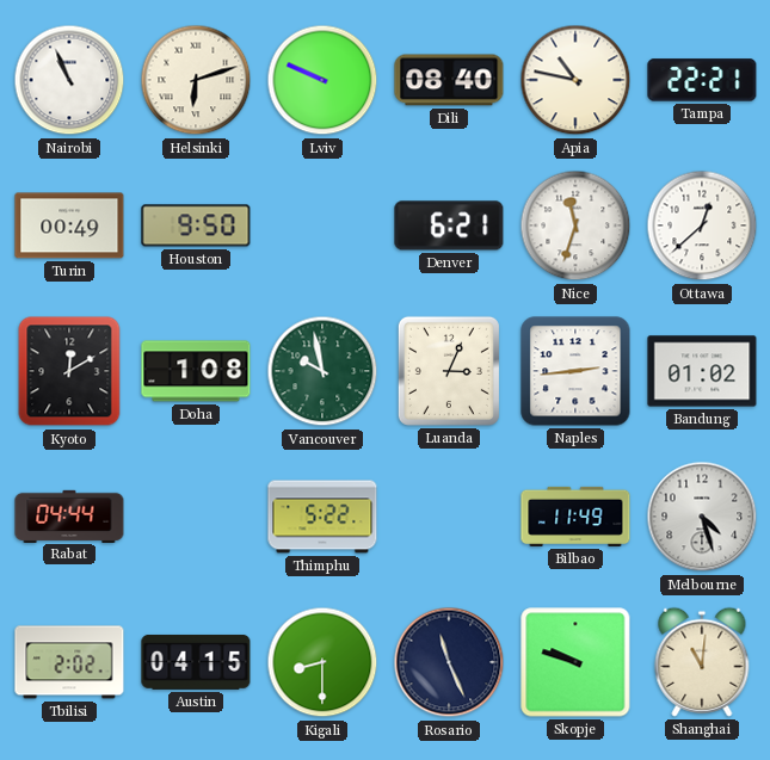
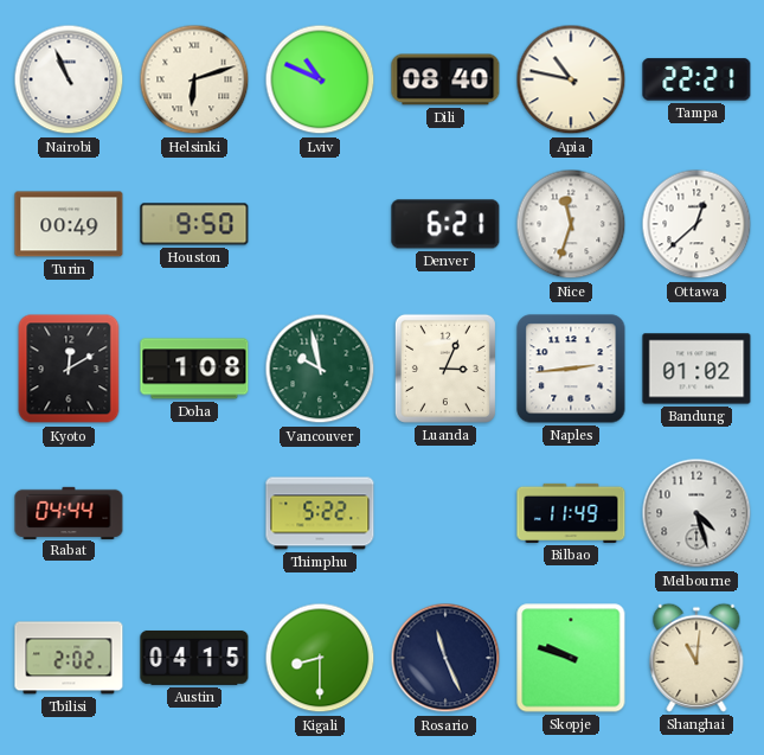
Lviv: 9:49 -> 10:49 (320, 79)
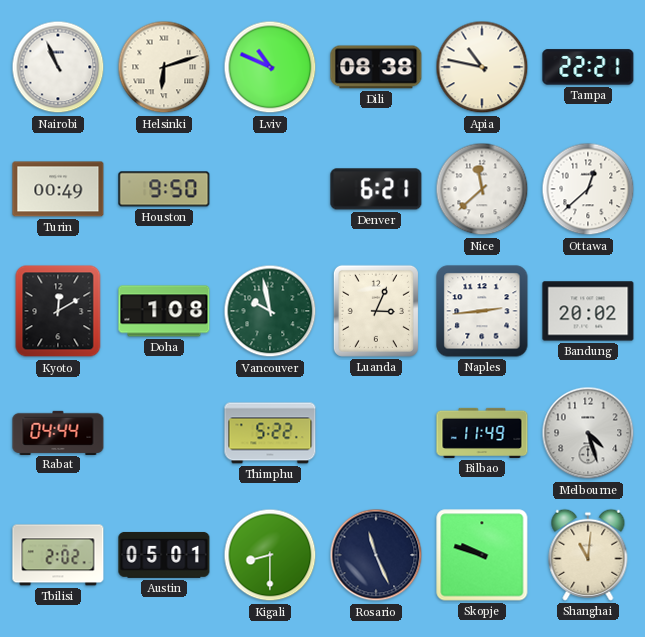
Dili: 08:40 -> 08:38 (376, 67)
Nice: 11:33 -> 11:38 (482, 189)
Bandung: 01:02 -> 20:02 (588, 311)
Austin: 04:15 -> 05:01 (164, 555)
